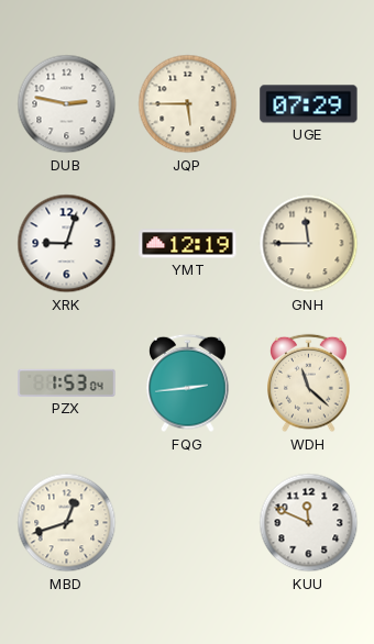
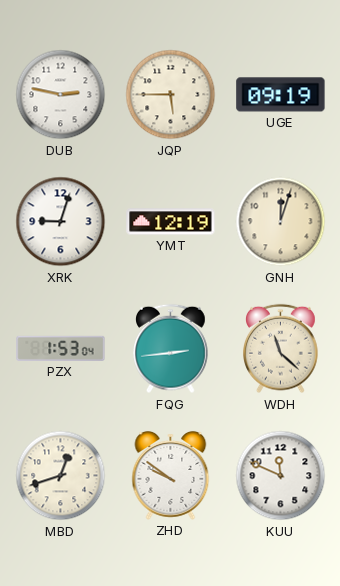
UGE: 07:29 -> 09:19 (281, 95)
GNH: 11:45 -> 12:03 (281, 222)
ZHD: none -> 9:51 (171, 475)
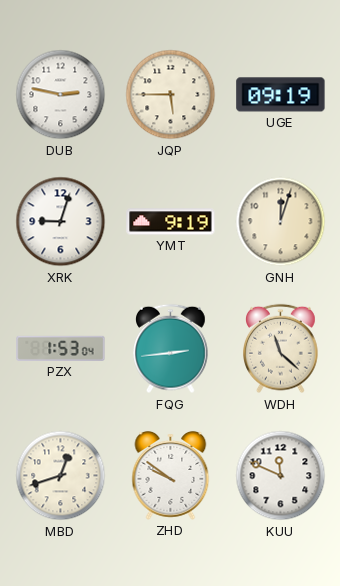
YMT: 12:19 -> 9:19 (171, 222)
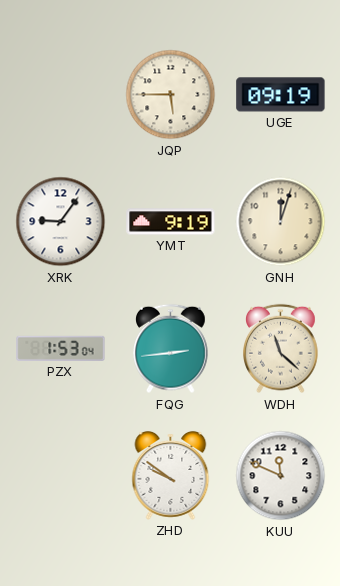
DUB: 2:47 -> none (61, 95)
XRK: 9:03 -> 9:06 (61, 222)
MBD: 12:42 -> none (61, 476)
